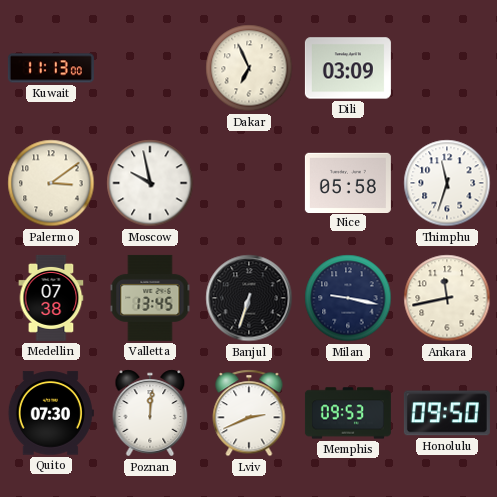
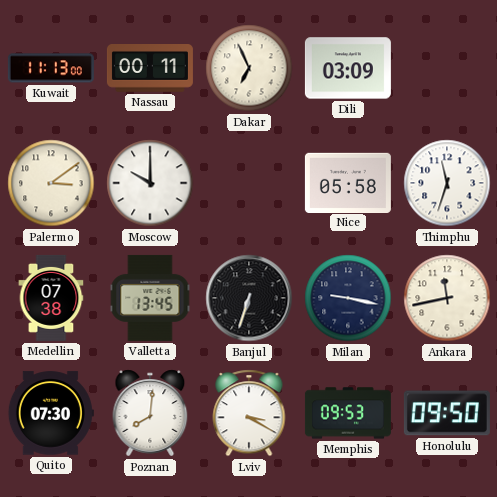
Nassau: none -> 00:11 (150, 69)
Moscow: 9:58 -> 10:00 (150, 183)
Poznan: 12:01 -> 8:01 (150, 413)
Lviv: 2:41 -> 3:20 (249, 413)
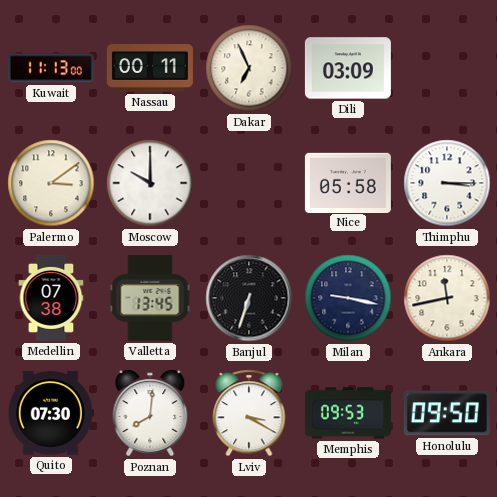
Thimphu: 11:33 -> 3:15 (447, 183)
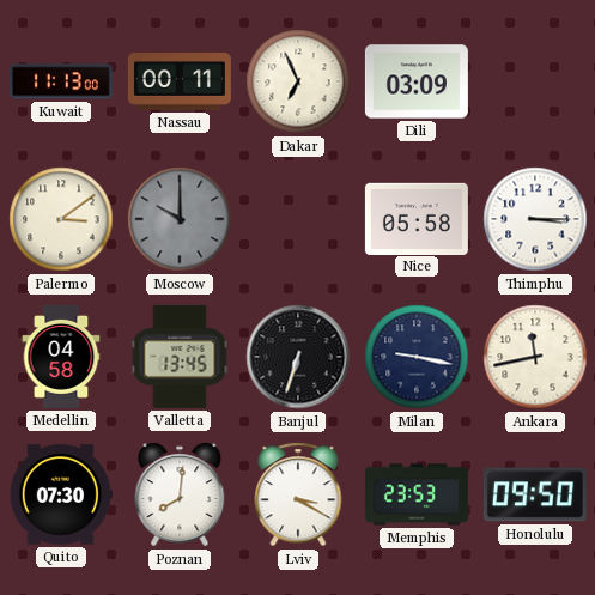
Moscow dial: white -> grey (180, 219)
Medellin: 07:38 -> 04:58 (61, 357)
Memphis: 09:53 -> 23:53 (417, 494)
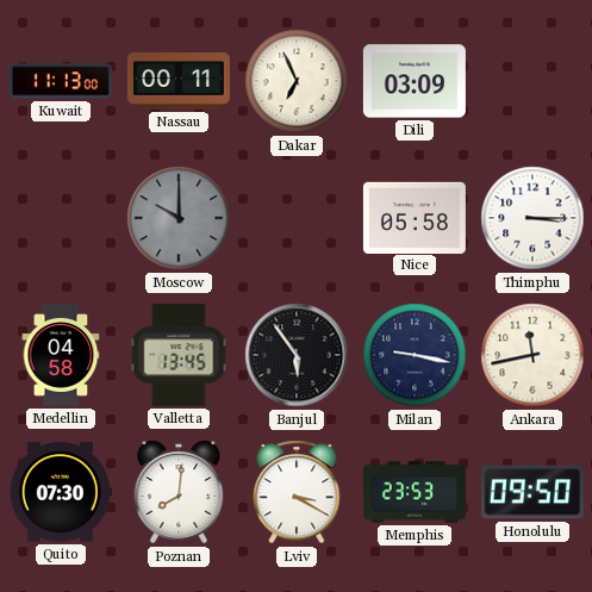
Palermo: 3:09 -> none (61, 219)
Banjul: 6:33 -> 5:54 (297, 355)
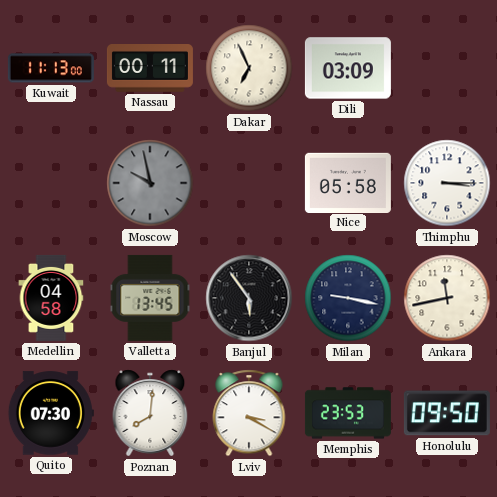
Moscow: 10:00 -> 9:58 (150, 183)
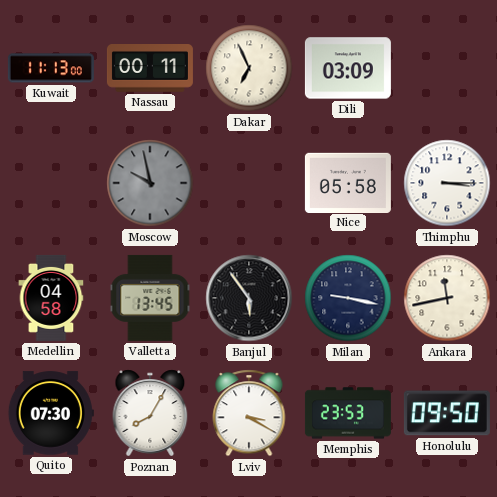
Poznan: 8:01 -> 8:05 (150, 413)
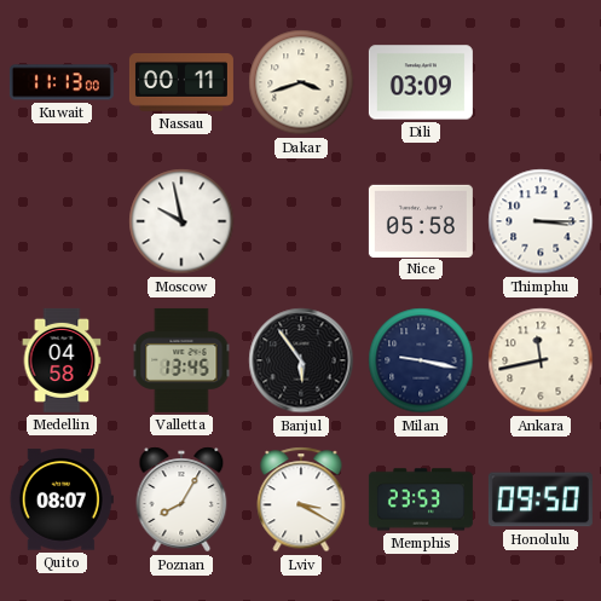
Dakar: 6:56 -> 3:42 (301, 82)
Moscow dial: grey -> white (181, 221)
Quito: 07:30 -> 08:07 (62, 499)
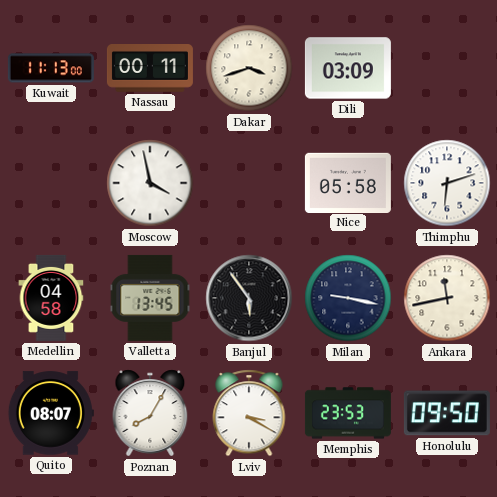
Moscow: 9:58 -> 3:58 (150, 183)
Thimphu: 3:15 -> 6:12 (447, 183)
